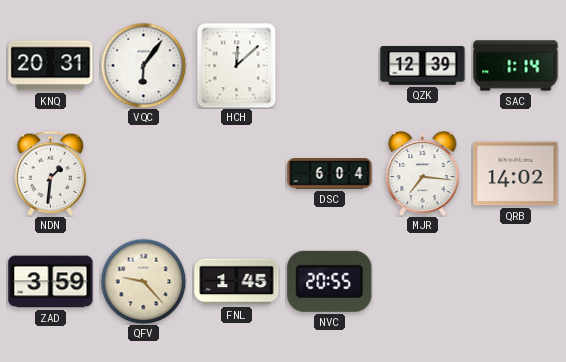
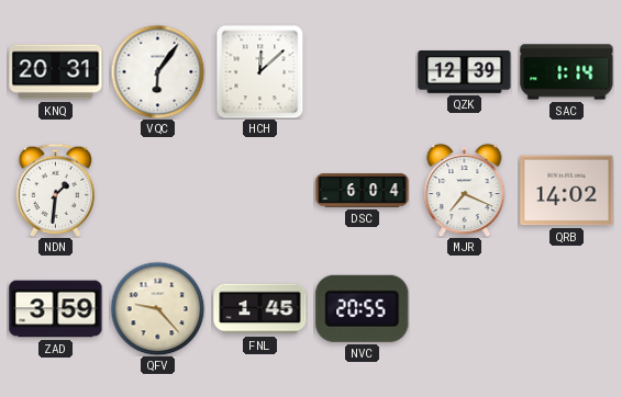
MJR: 7:16 -> 7:19 (465, 190)
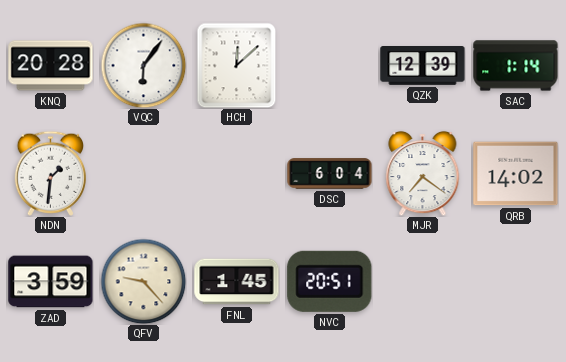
KNQ: 20:31 -> 20:28 (51, 66)
MJR: 7:19 -> 7:21 (423, 173)
NVC: 20:55 -> 20:51 (330, 281)
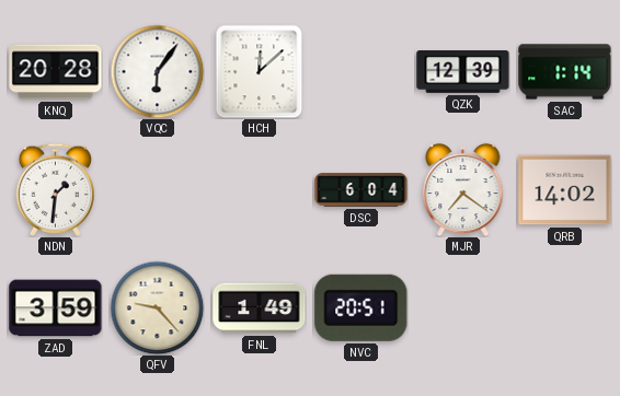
FNL: 1:45 -> 1:49 (260, 308)
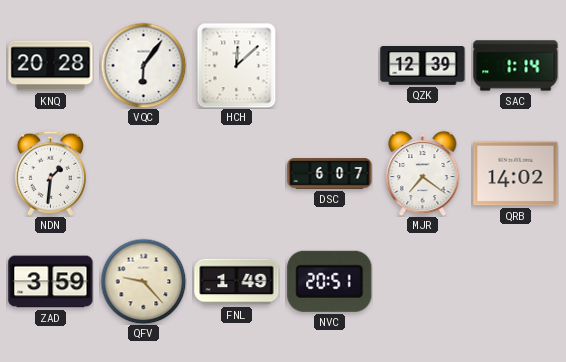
DSC: 6:04 -> 6:07 (330, 174)
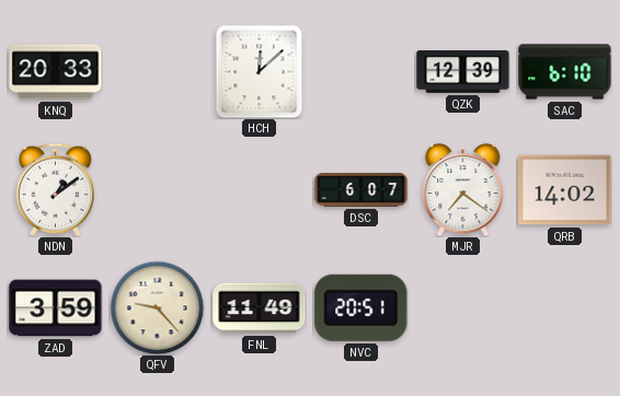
KNQ: 20:28 -> 20:33 (56, 72)
VQC: 6:06 -> none (143, 65)
SAC: 1:14 -> 6:10 (565, 72)
NDN: 1:31 -> 1:09 (55, 189)
FNL: 1:49 -> 11:49 (260, 308)
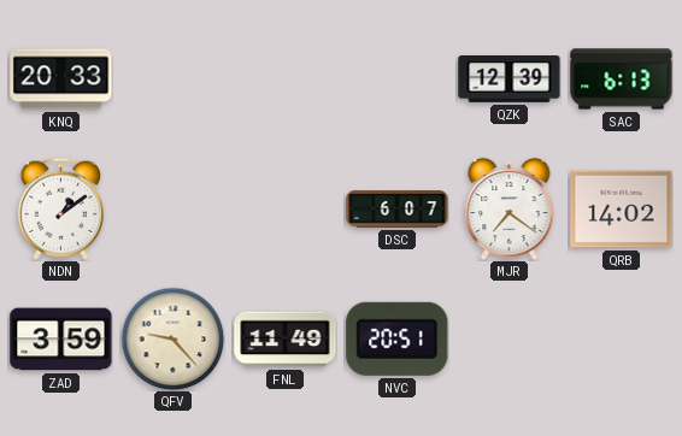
HCH: 12:08 -> none (260, 71)
SAC: 6:10 -> 6:13 (622, 79)
